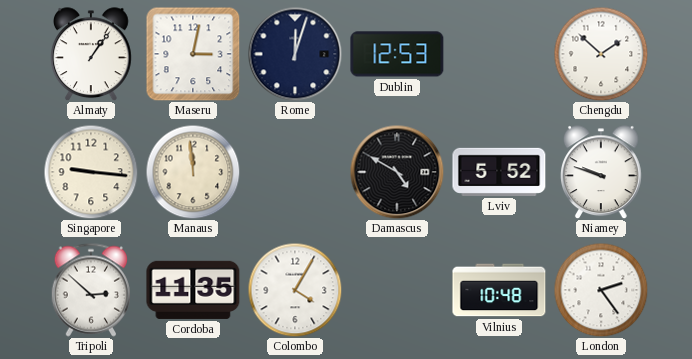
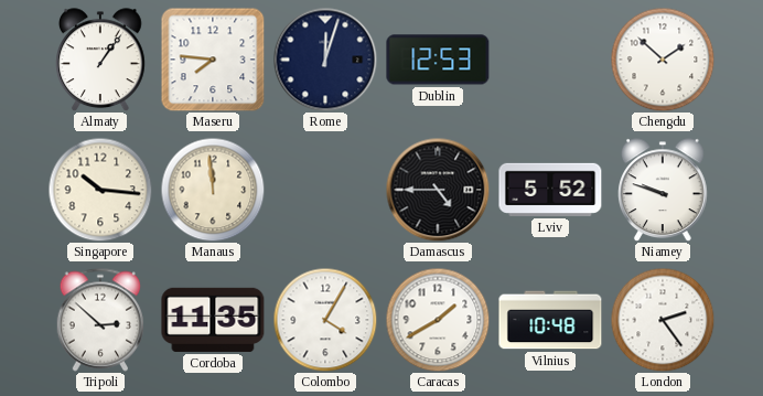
Maseru: 3:02 -> 7:46 (213, 60)
Singapore: 9:16 -> 10:16 (100, 190)
Damascus: 4:50 -> 4:45 (438, 190)
Caracas: none -> 1:40 (438, 320)
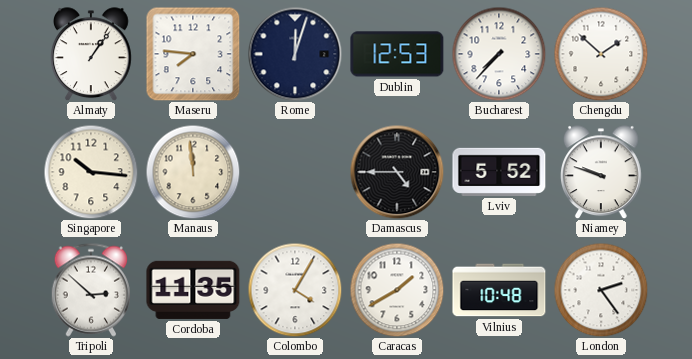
Bucharest: none -> 7:37 (499, 54)
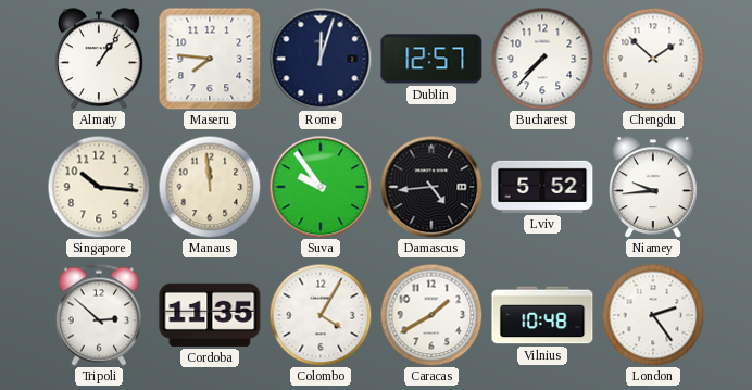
Dublin: 12:53 -> 12:57 (431, 59)
Suva: none -> 9:54 (321, 187)
Damascus: 4:45 -> 4:44 (431, 187)
Niamey: 9:48 -> 9:44 (654, 187)
